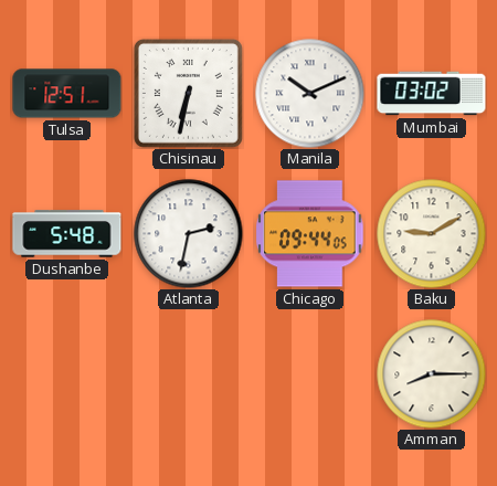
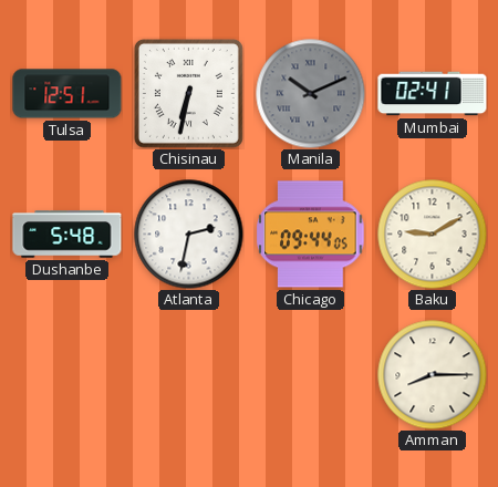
Manila dial: white -> grey (311, 94)
Mumbai: 03:02 -> 02:41 (433, 94)
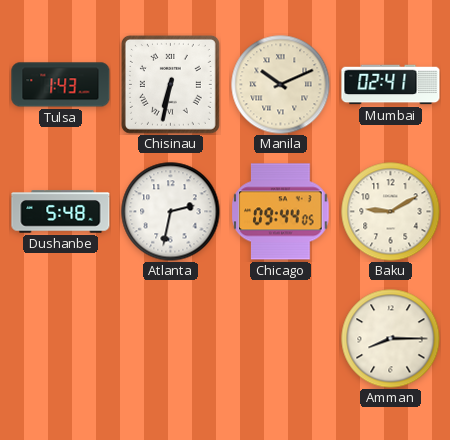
Tulsa: 12:51 -> 1:43 (61, 85)
Manila dial: grey -> cream (281, 85)
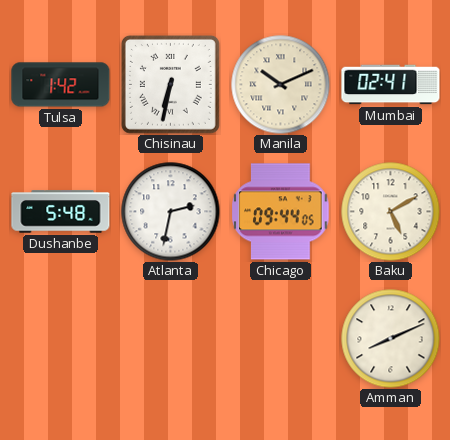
Tulsa: 1:43 -> 1:42 (61, 85)
Baku: 9:10 -> 5:10 (391, 212)
Amman: 8:15 -> 8:11 (391, 339)
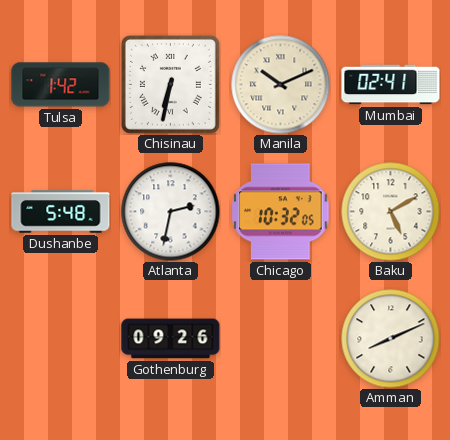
Chicago: 09:44 -> 10:32 (281, 212)
Gothenburg: none -> 09:26 (171, 339)
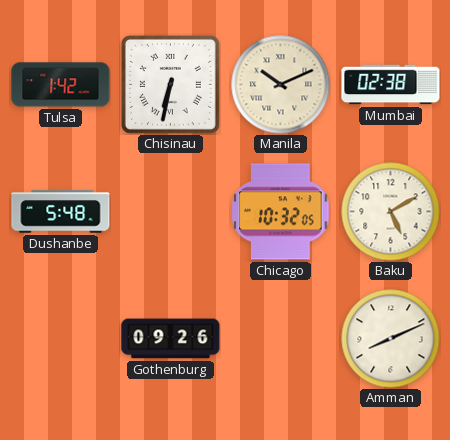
Mumbai: 02:41 -> 02:38 (391, 85)
Atlanta: 2:32 -> none (171, 212)
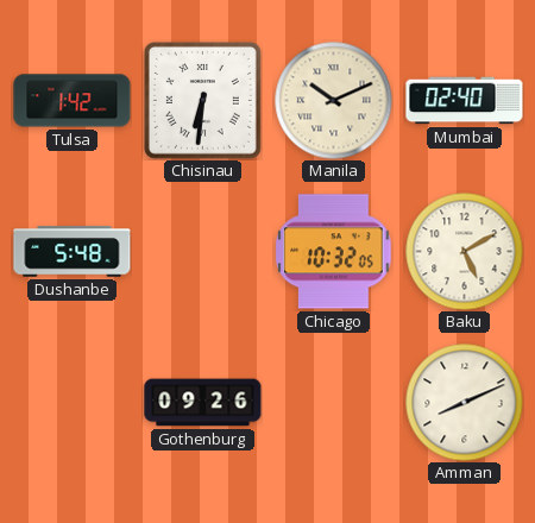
Chisinau: 6:32 -> 6:31 (202, 100)
Mumbai: 02:38 -> 02:40 (465, 101)
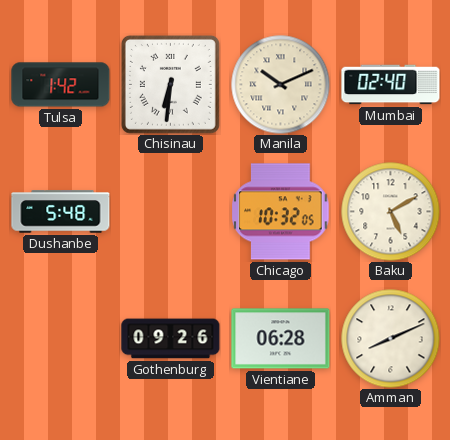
Vientiane: none -> 06:28 (281, 339)
